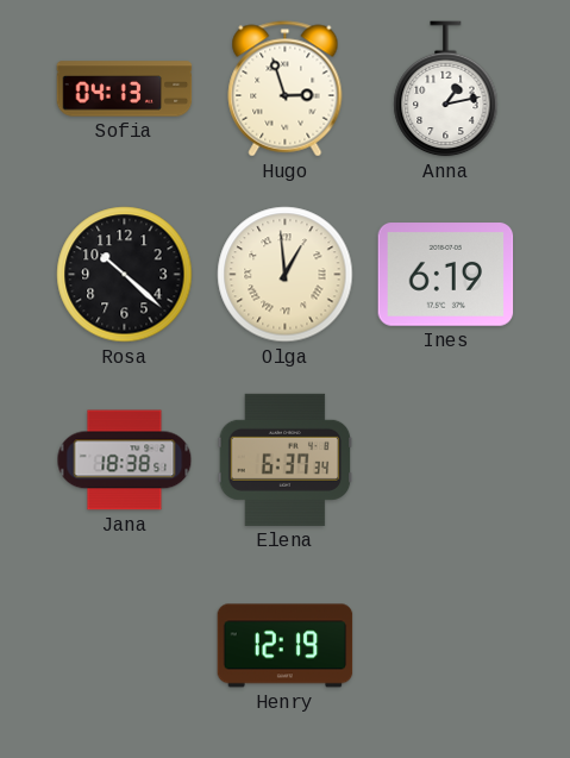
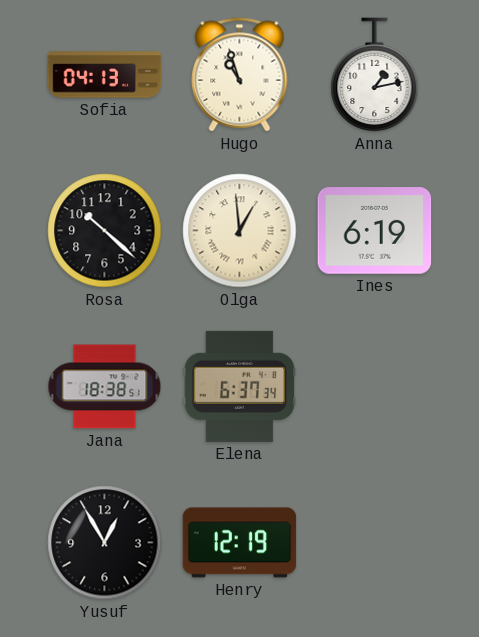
Hugo: 2:57 -> 10:57 (240, 75)
Yusuf: none -> 12:55 (105, 543)
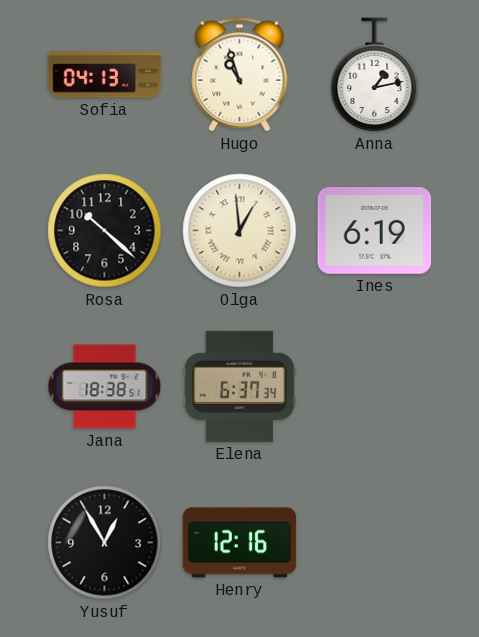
Henry: 12:19 -> 12:16 (240, 543)
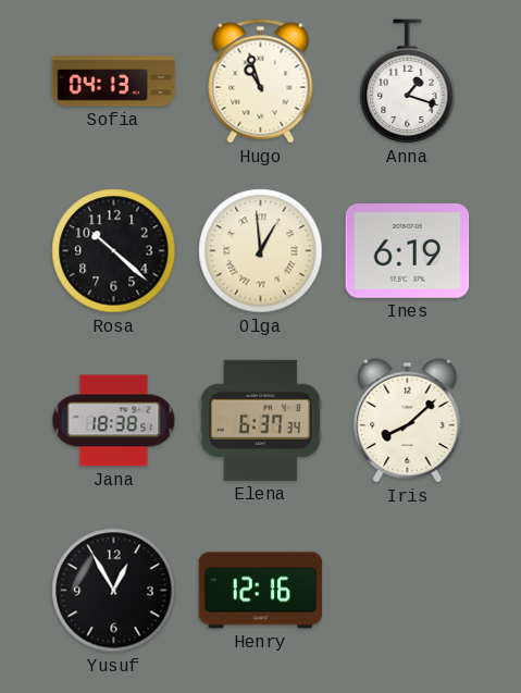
Anna: 1:13 -> 1:18 (408, 82)
Iris: none -> 8:08 (408, 420)
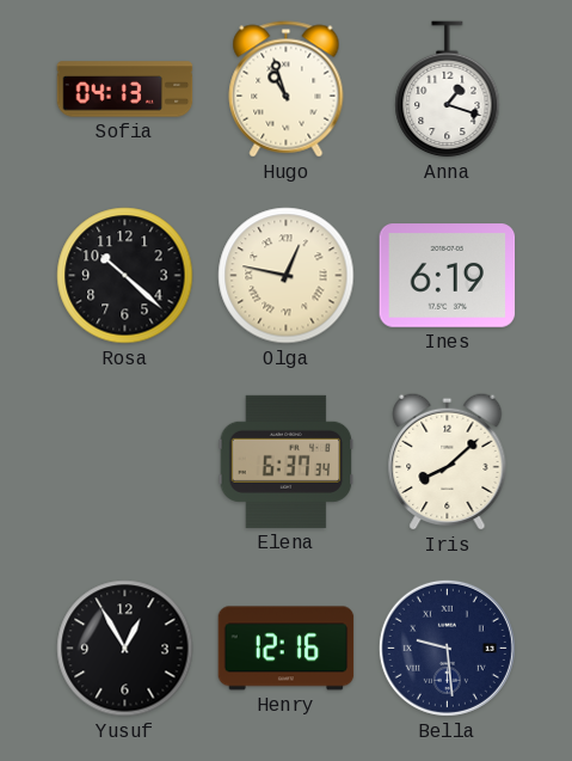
Olga: 12:59 -> 12:47 (287, 276)
Jana: 18:38 -> none (114, 421)
Bella: none -> 9:29 (447, 648)
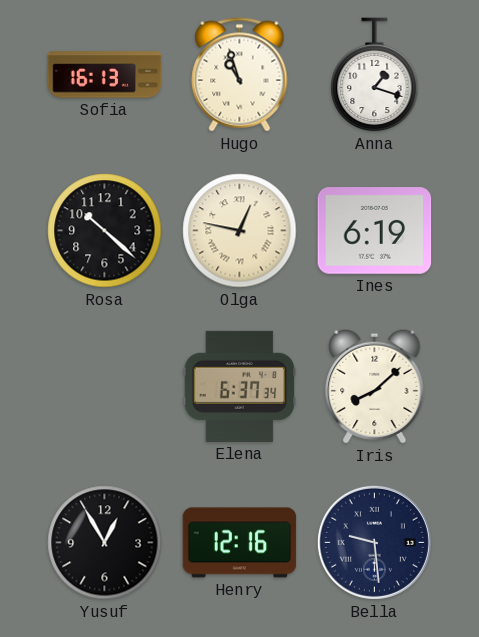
Sofia: 04:13 -> 16:13 (105, 75)
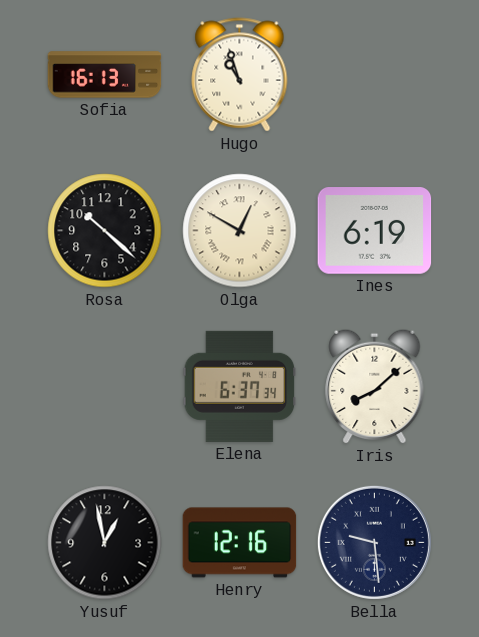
Anna: 1:18 -> none (375, 75)
Olga: 12:47 -> 12:50 (240, 231)
Yusuf: 12:55 -> 12:58 (105, 543)
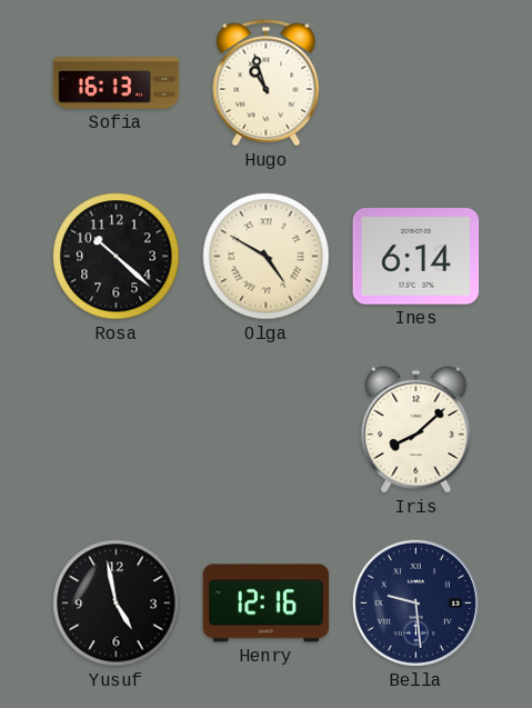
Olga: 12:50 -> 4:50 (267, 257)
Ines: 6:19 -> 6:14 (416, 257)
Elena: 6:37 -> none (240, 386)
Yusuf: 12:58 -> 4:58 (117, 604)
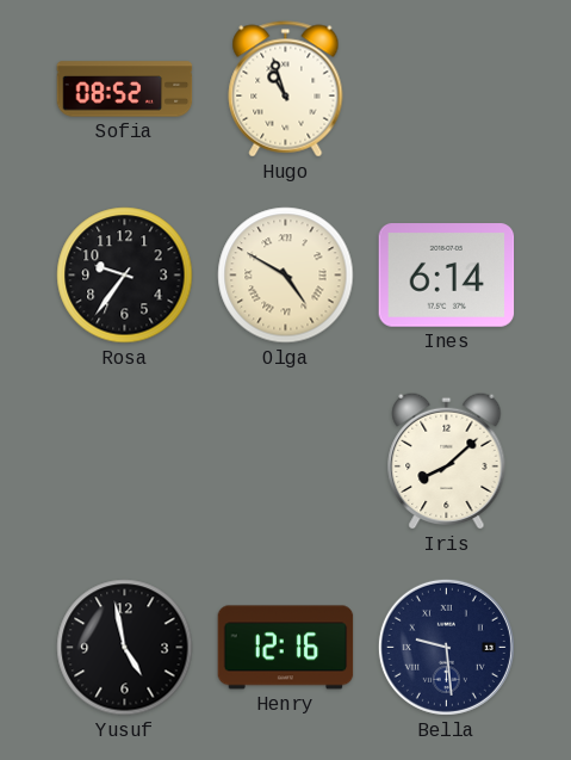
Sofia: 16:13 -> 08:52 (125, 89)
Rosa: 10:22 -> 9:36 (125, 276)
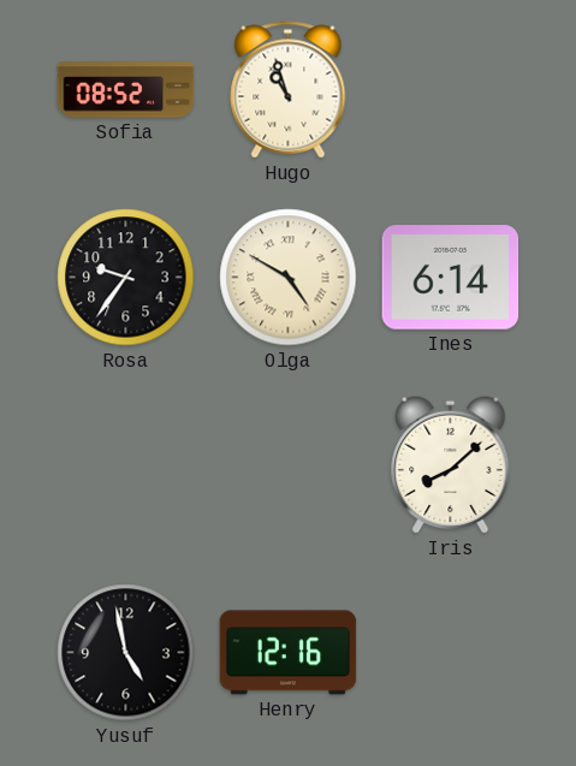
Bella: 9:29 -> none (446, 647)
